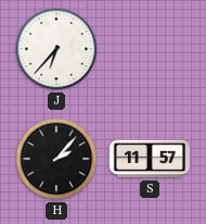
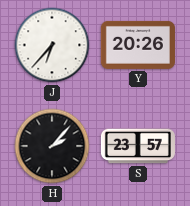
Y: none -> 20:26 (138, 45)
S: 11:57 -> 23:57 (138, 146)
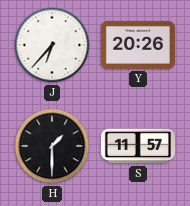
H: 2:07 -> 1:30 (52, 146)
S: 23:57 -> 11:57 (138, 146)
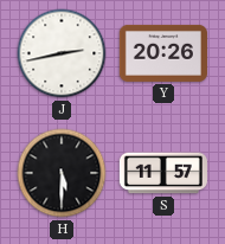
J: 6:37 -> 2:43 (62, 53)
H: 1:30 -> 5:30 (62, 173)
